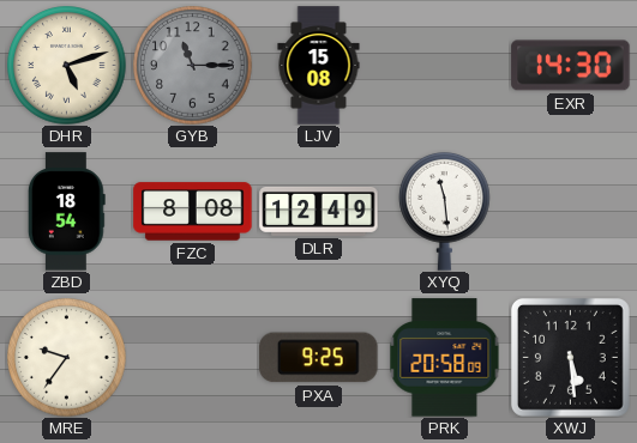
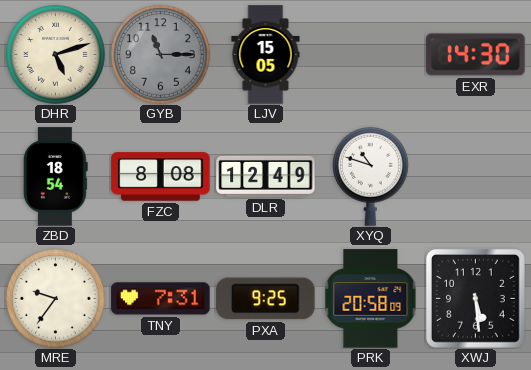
LJV: 15:08 -> 15:05 (266, 55)
XYQ: 11:29 -> 10:48 (371, 176)
TNY: none -> 7:31 (161, 299)
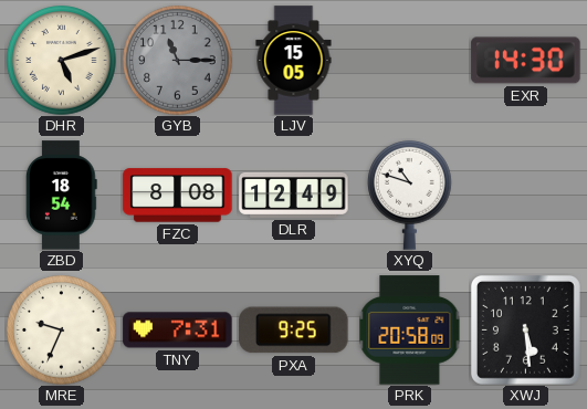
MRE: 9:36 -> 9:34 (62, 331)
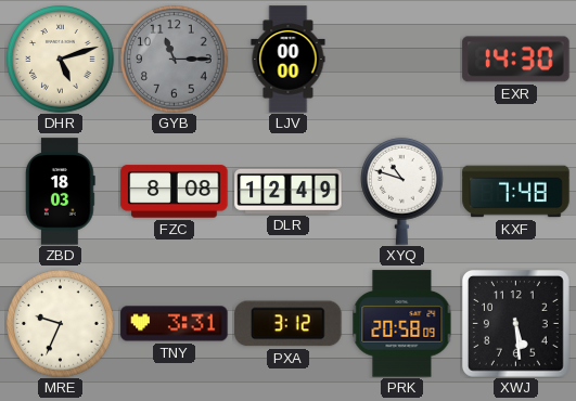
LJV: 15:05 -> 00:00 (289, 60)
ZBD: 18:54 -> 18:03 (60, 192)
KXF: none -> 7:48 (516, 192)
TNY: 7:31 -> 3:31 (175, 324)
PXA: 9:25 -> 3:12 (289, 324)
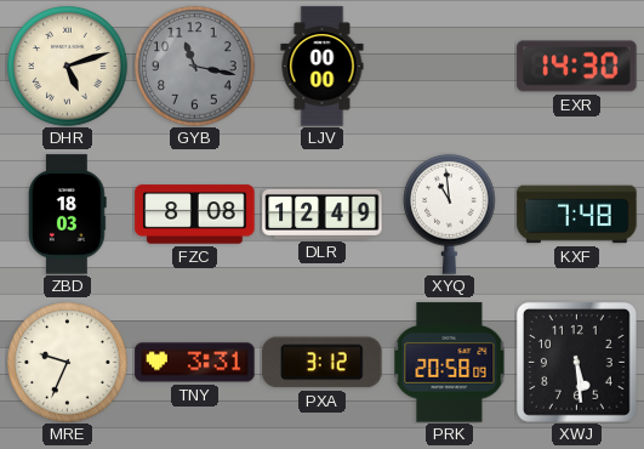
GYB: 11:15 -> 11:17 (195, 67)
XYQ: 10:48 -> 10:59 (450, 214)
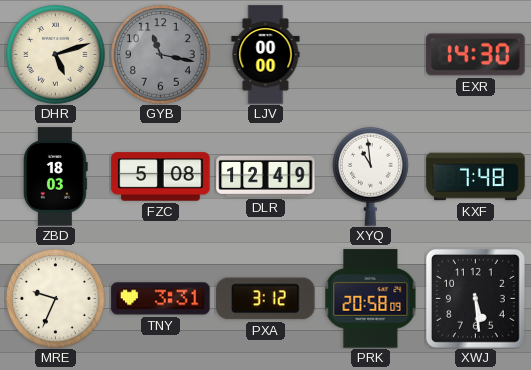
FZC: 8:08 -> 5:08 (161, 177)
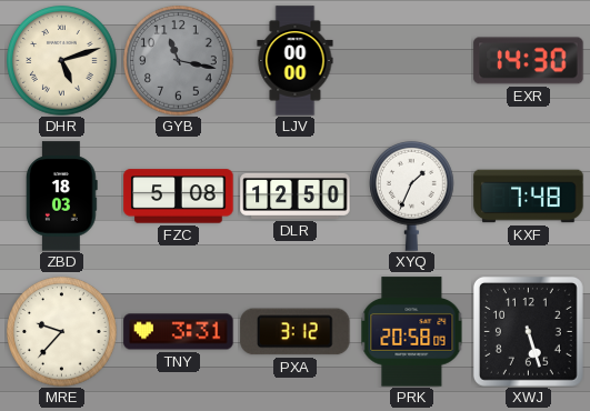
DLR: 12:49 -> 12:50 (296, 196)
XYQ: 10:59 -> 1:34 (412, 196)
MRE: 9:34 -> 9:37 (62, 332)
XWJ: 5:29 -> 5:27 (528, 331)
